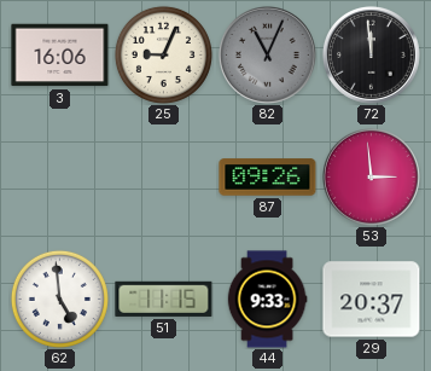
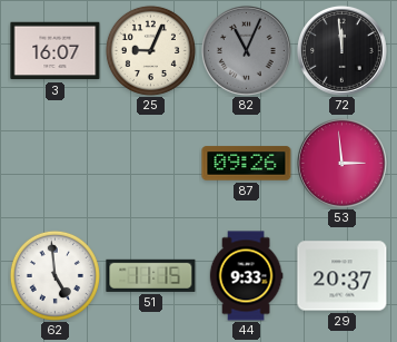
3: 16:06 -> 16:07 (56, 51)
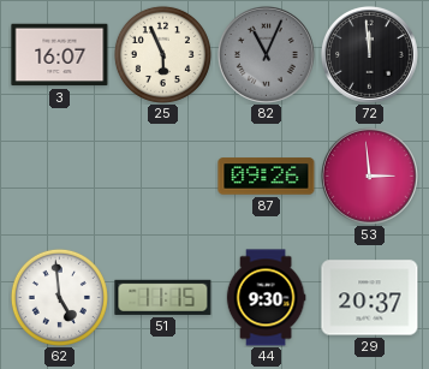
25: 9:04 -> 5:56 (162, 54)
44: 9:33 -> 9:30 (266, 298)
